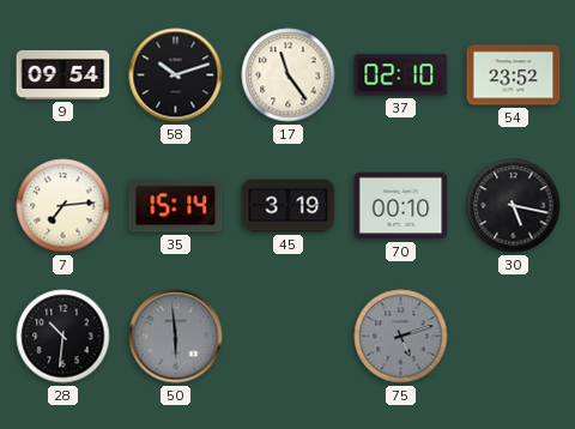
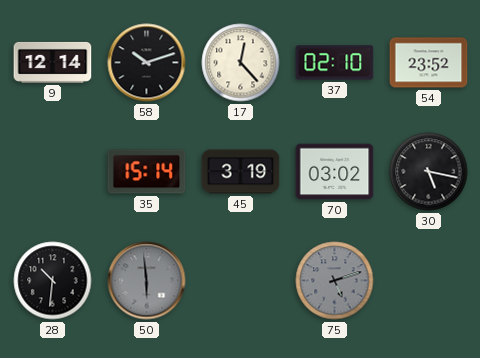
9: 09:54 -> 12:14 (53, 62)
17: 11:24 -> 12:23 (241, 63)
7: 7:14 -> none (63, 206)
70: 00:10 -> 03:02 (335, 172)
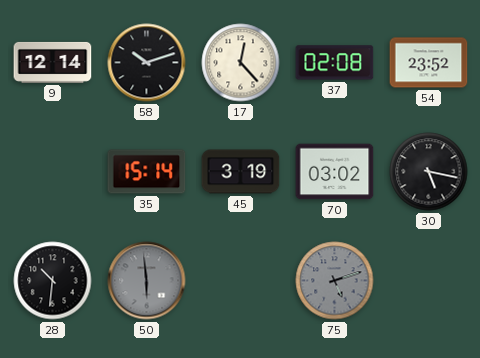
37: 02:10 -> 02:08 (335, 63)
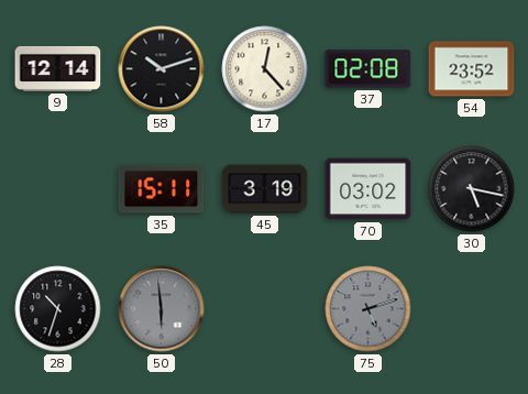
35: 15:14 -> 15:11 (162, 189)
28: 10:31 -> 10:33 (58, 309)
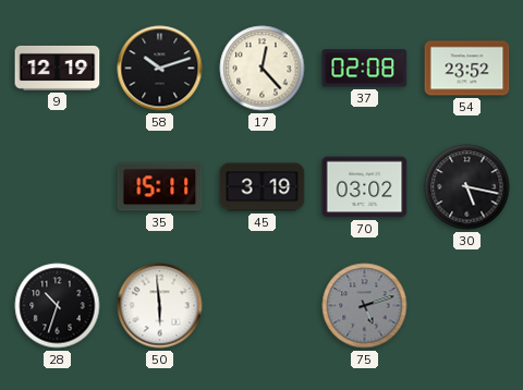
9: 12:14 -> 12:19 (58, 68)
50 dial: grey -> white (160, 306)
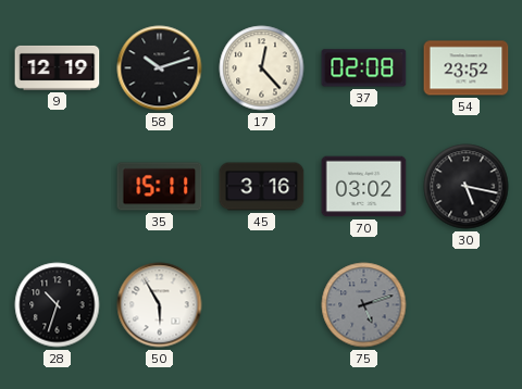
45: 3:19 -> 3:16 (262, 187)
50: 5:59 -> 5:55 (160, 305)
